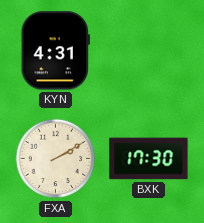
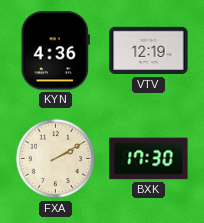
KYN: 4:31 -> 4:36 (55, 51)
VTV: none -> 12:19 (149, 51)
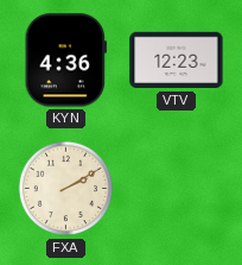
VTV: 12:19 -> 12:23 (177, 61)
BXK: 17:30 -> none (149, 159)
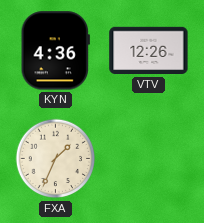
VTV: 12:23 -> 12:26 (149, 51)
FXA: 2:10 -> 1:34 (56, 159)
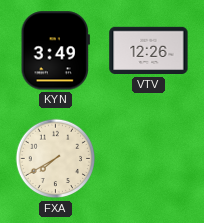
KYN: 4:36 -> 3:49 (55, 51)
FXA: 1:34 -> 7:40 (56, 159)
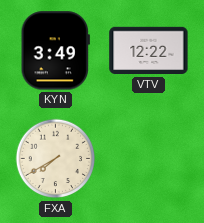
VTV: 12:26 -> 12:22 (149, 51)
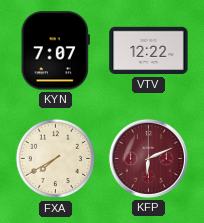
KYN: 3:49 -> 7:07 (55, 51)
KFP: none -> 6:11 (148, 158)
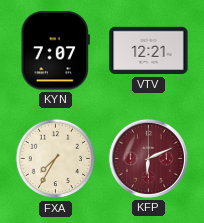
VTV: 12:22 -> 12:21 (149, 51)
FXA: 7:40 -> 7:35 (56, 159)
